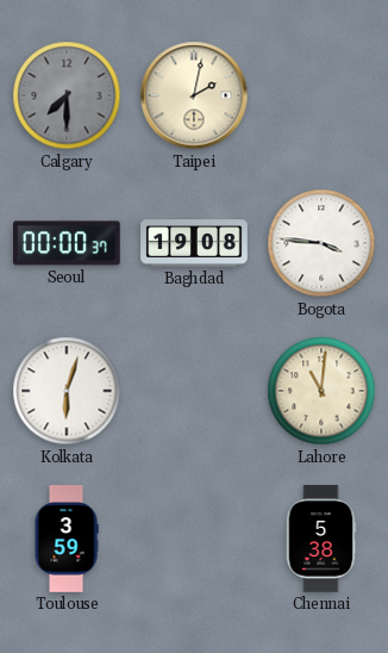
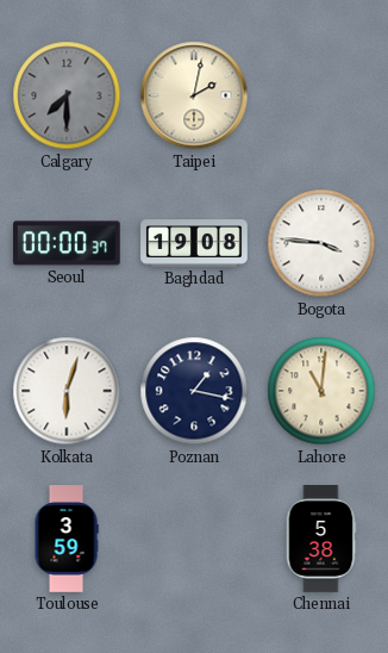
Poznan: none -> 1:17 (194, 391)
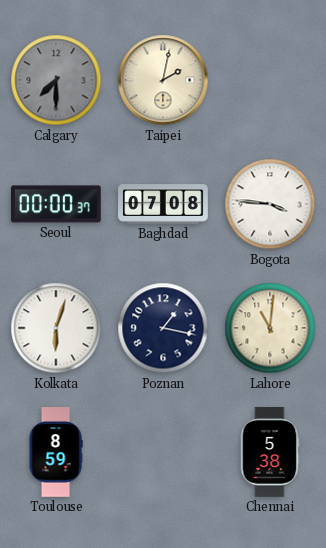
Baghdad: 19:08 -> 07:08 (163, 204)
Toulouse: 3:59 -> 8:59 (56, 452)
